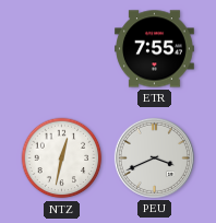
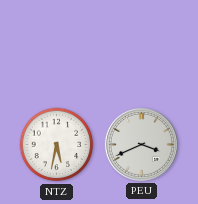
ETR: 7:55 -> none (155, 49)
NTZ: 12:32 -> 5:32 (57, 145)
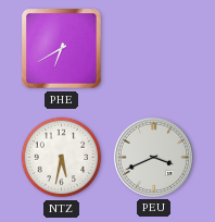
PHE: none -> 6:40 (62, 49)
